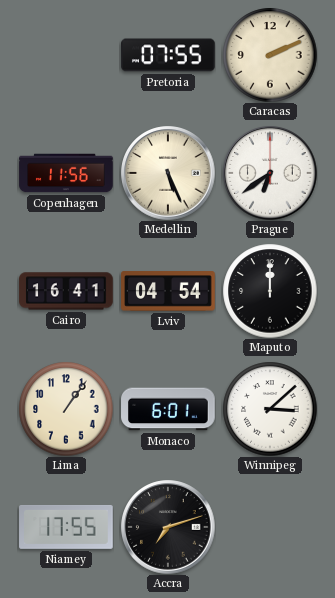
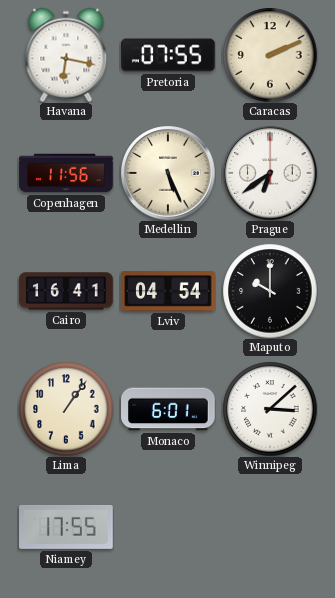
Havana: none -> 6:17 (66, 55)
Maputo: 12:00 -> 10:00 (270, 291)
Accra: 7:12 -> none (168, 527)
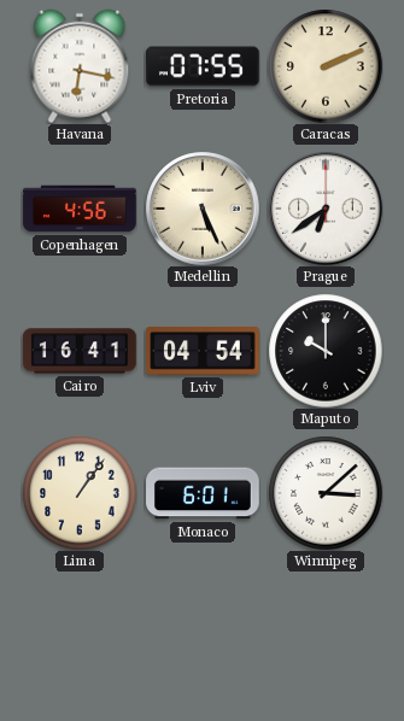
Copenhagen: 11:56 -> 4:56 (80, 209)
Niamey: 17:55 -> none (66, 527)
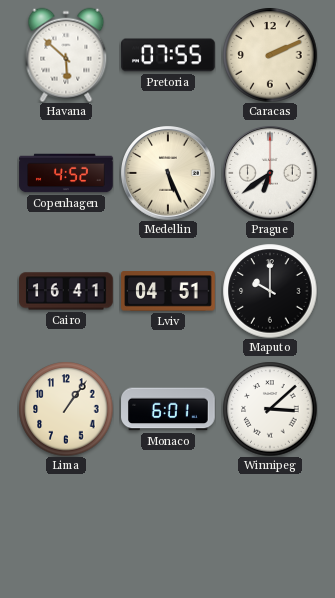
Havana: 6:17 -> 5:52 (66, 55)
Copenhagen: 4:56 -> 4:52 (66, 173)
Lviv: 04:54 -> 04:51 (168, 291)
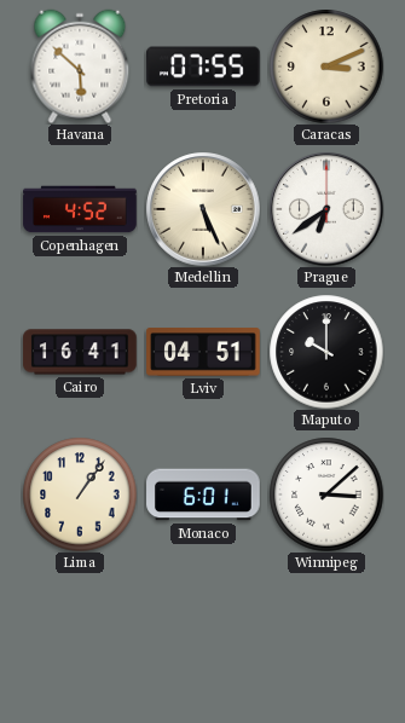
Caracas: 2:11 -> 3:11 (326, 66)
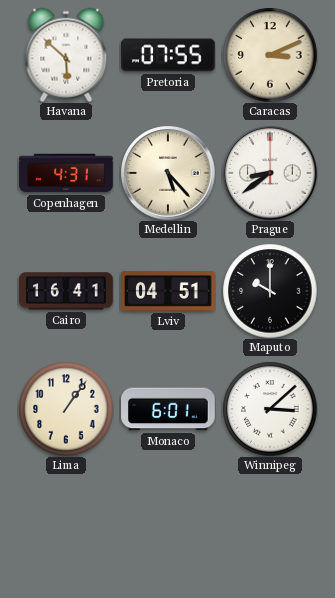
Copenhagen: 4:52 -> 4:31 (66, 173)
Medellin: 5:26 -> 5:23 (168, 173)
Prague: 6:39 -> 8:39 (270, 173)
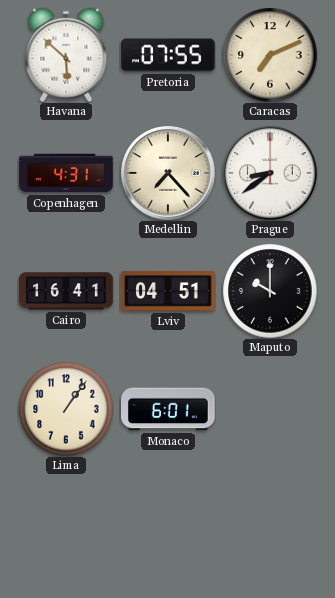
Caracas: 3:11 -> 7:11 (270, 55)
Medellin: 5:23 -> 7:23 (168, 173)
Winnipeg: 3:08 -> none (270, 409)
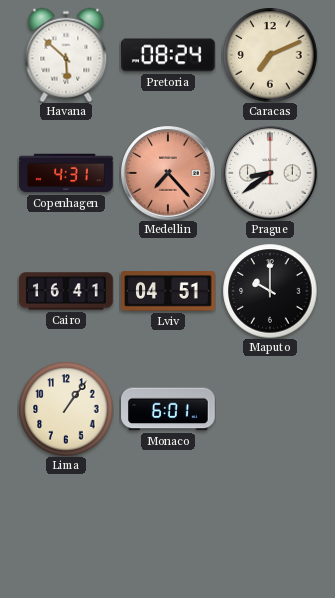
Pretoria: 07:55 -> 08:24 (168, 55)
Medellin dial: cream -> salmon (168, 173)
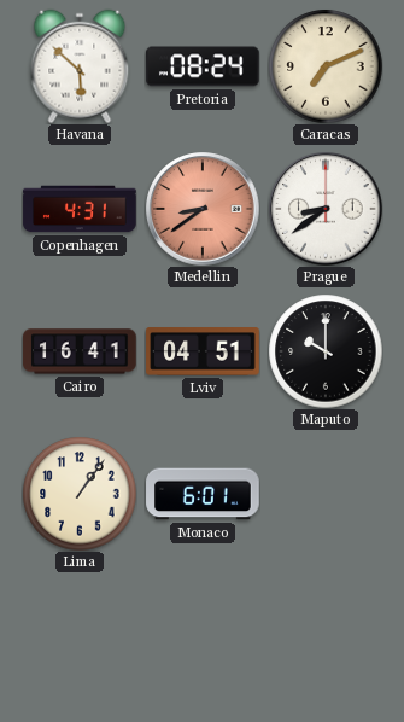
Medellin: 7:23 -> 8:39 (203, 209)
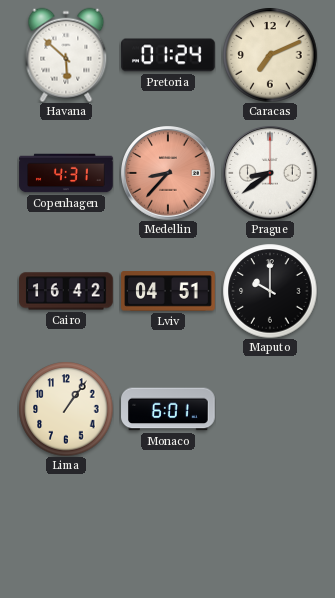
Pretoria: 08:24 -> 01:24 (168, 55)
Medellin: 8:39 -> 8:37 (168, 173)
Cairo: 16:41 -> 16:42 (66, 291)
